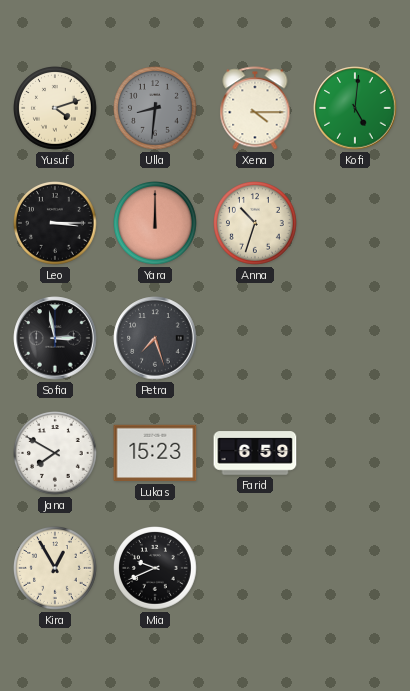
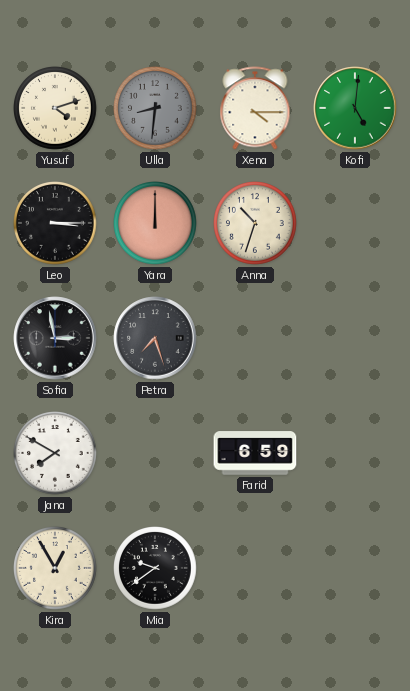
Lukas: 15:23 -> none (155, 453)
Mia: 9:41 -> 9:39 (156, 569)
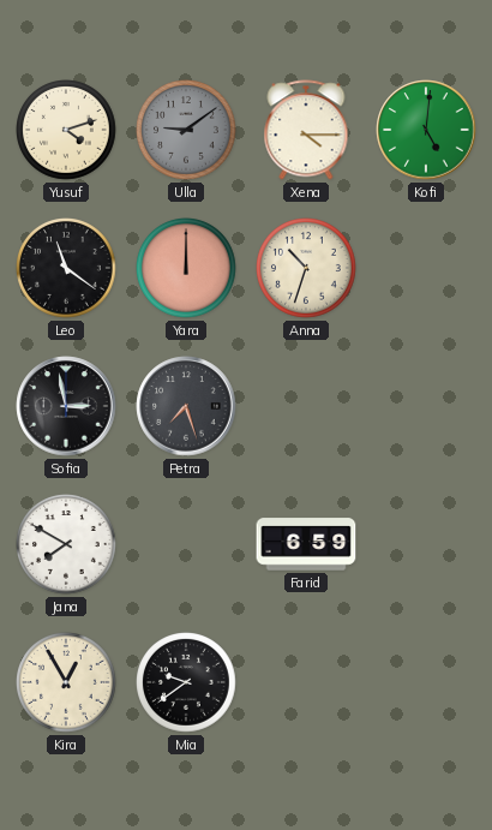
Ulla: 8:31 -> 9:09 (187, 131)
Leo: 3:15 -> 11:21 (67, 269)
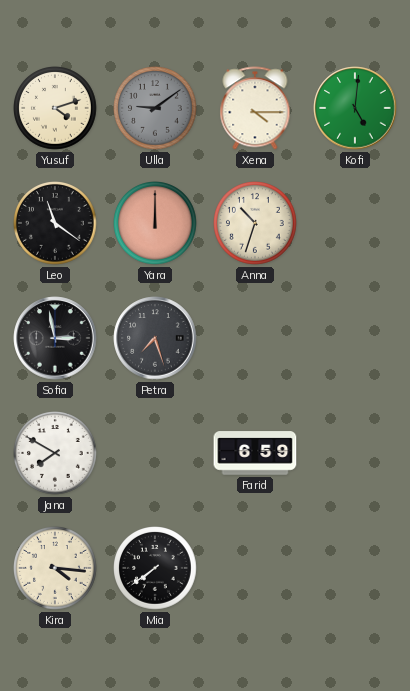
Kira: 12:55 -> 4:16 (56, 569)
Mia: 9:39 -> 7:39 (156, 569)
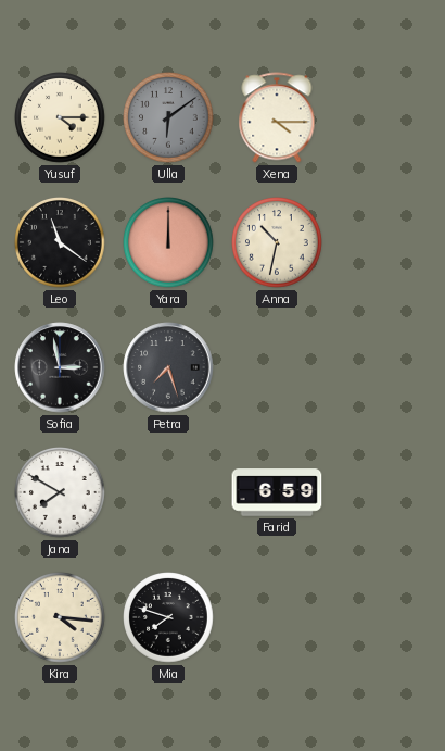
Yusuf: 4:12 -> 4:15 (61, 118)
Ulla: 9:09 -> 6:09 (169, 118)
Kofi: 5:01 -> none (355, 108)
Anna: 10:33 -> 10:32 (278, 243)
Mia: 7:39 -> 7:48 (169, 618)
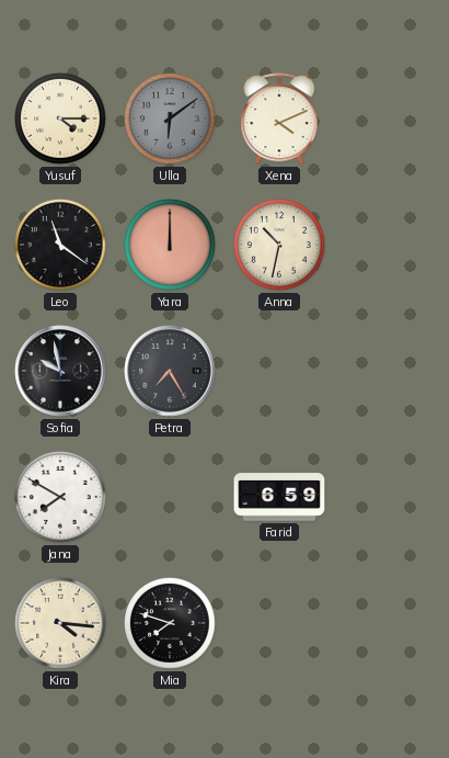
Xena: 4:15 -> 4:11 (279, 118)
Sofia: 2:58 -> 9:58 (60, 371)
Petra: 7:27 -> 7:25 (170, 371)
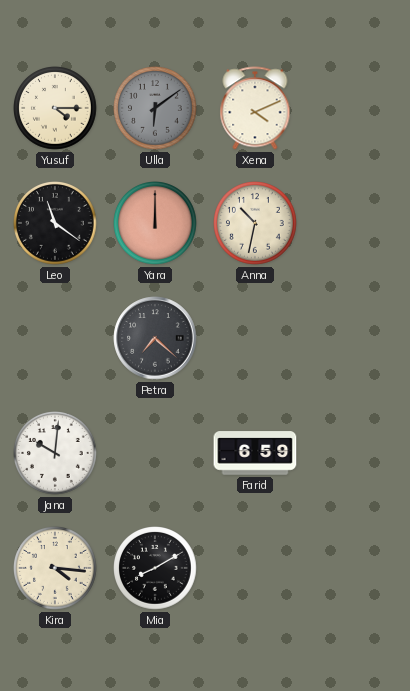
Sofia: 9:58 -> none (60, 371)
Petra: 7:25 -> 7:22 (155, 338)
Jana: 7:50 -> 10:01 (56, 454)
Mia: 7:48 -> 8:10 (156, 569)
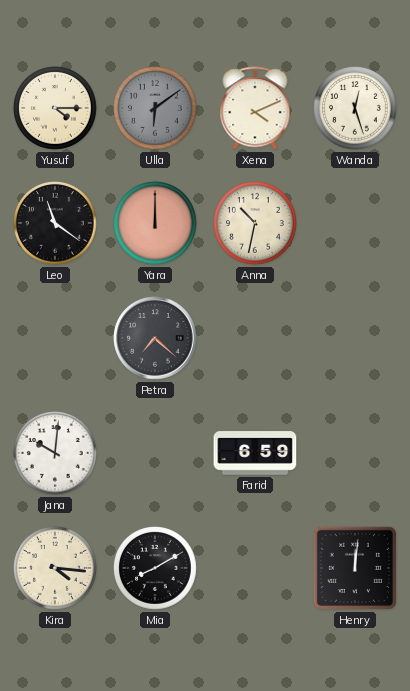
Wanda: none -> 12:27 (356, 109)
Henry: none -> 12:01 (355, 568)
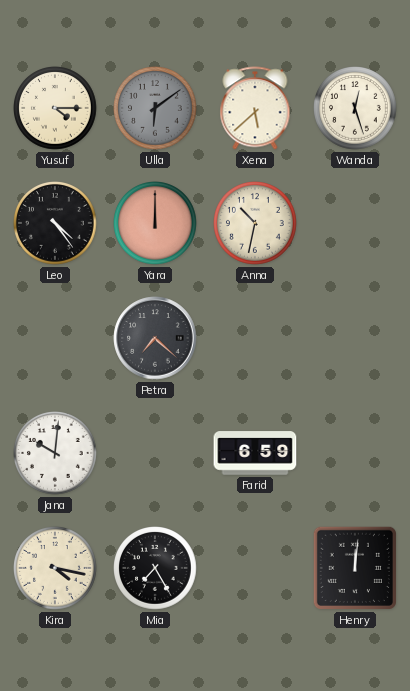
Xena: 4:11 -> 5:38 (255, 108)
Leo: 11:21 -> 4:24 (56, 224)
Kira: 4:16 -> 4:17 (56, 569)
Mia: 8:10 -> 7:25 (156, 569)
